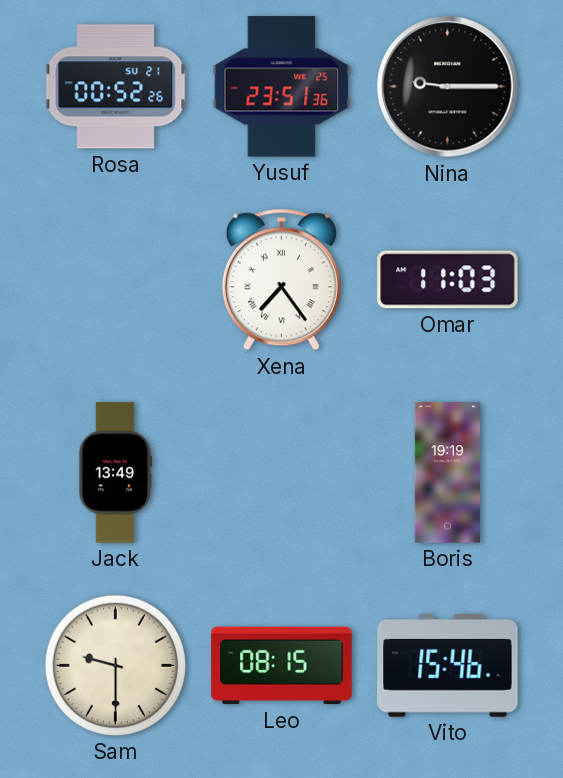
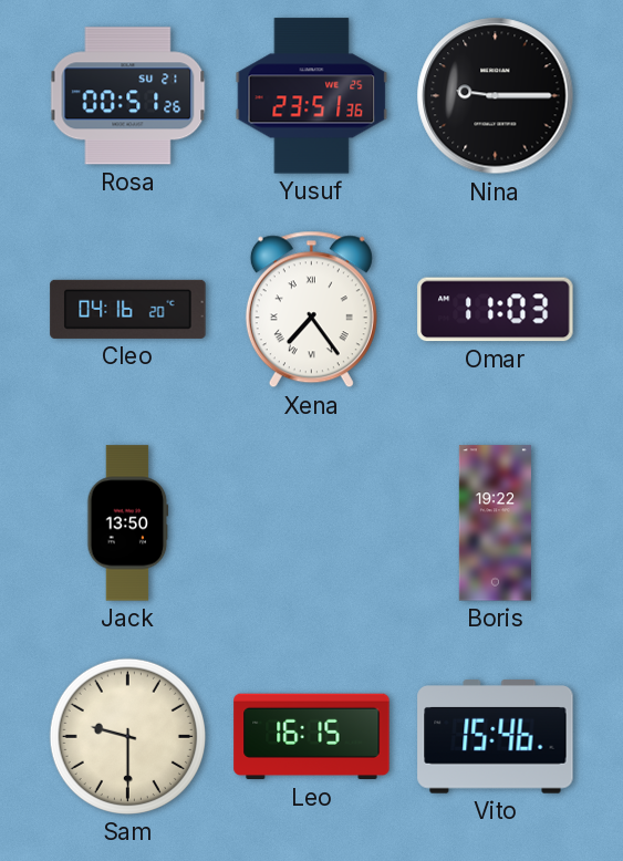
Rosa: 00:52 -> 00:51 (128, 96)
Cleo: none -> 04:16 (128, 309)
Jack: 13:49 -> 13:50 (128, 523)
Boris: 19:19 -> 19:22 (495, 523)
Leo: 08:15 -> 16:15 (312, 737)
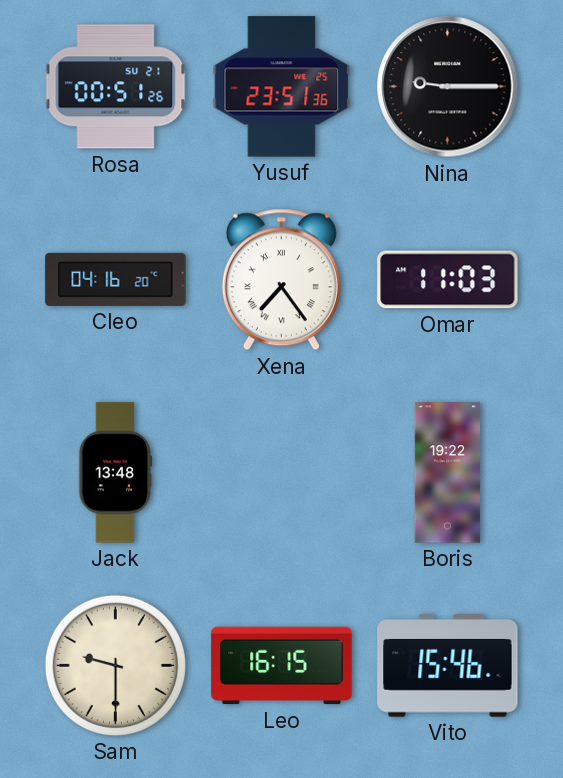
Jack: 13:50 -> 13:48 (116, 473)
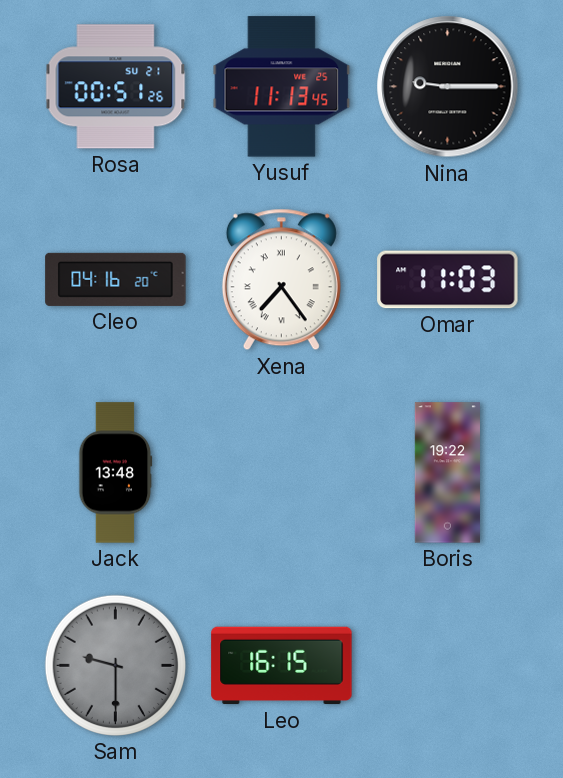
Yusuf: 23:51 -> 11:13 (282, 87)
Sam dial: cream -> grey (115, 665)
Vito: 15:46 -> none (448, 666)
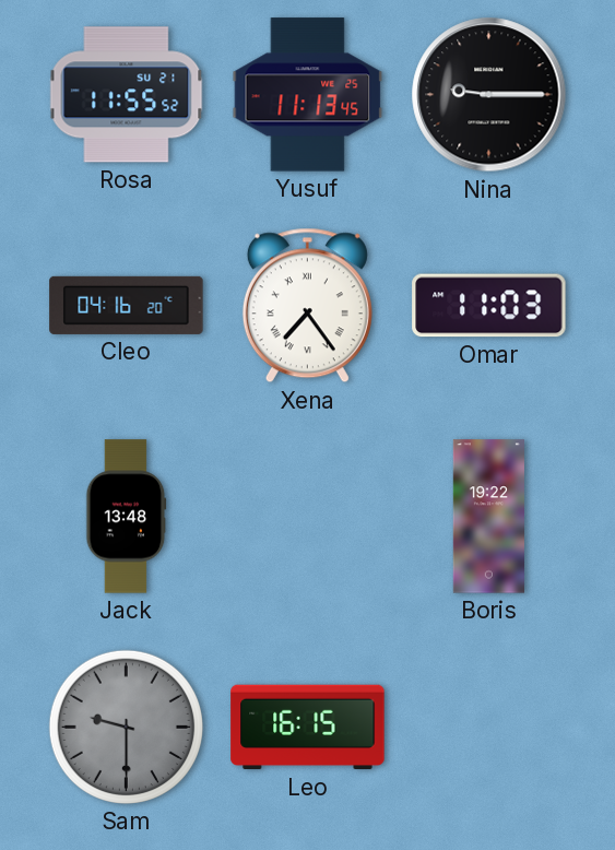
Rosa: 00:51 -> 11:55 (127, 95)
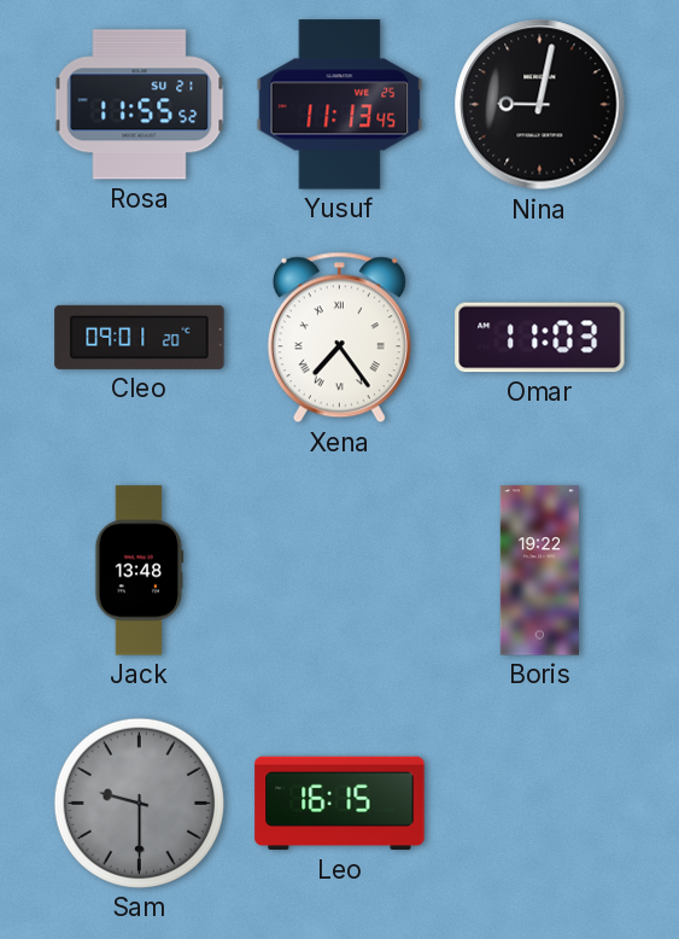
Nina: 9:15 -> 9:02 (540, 105)
Cleo: 04:16 -> 09:01 (140, 337)
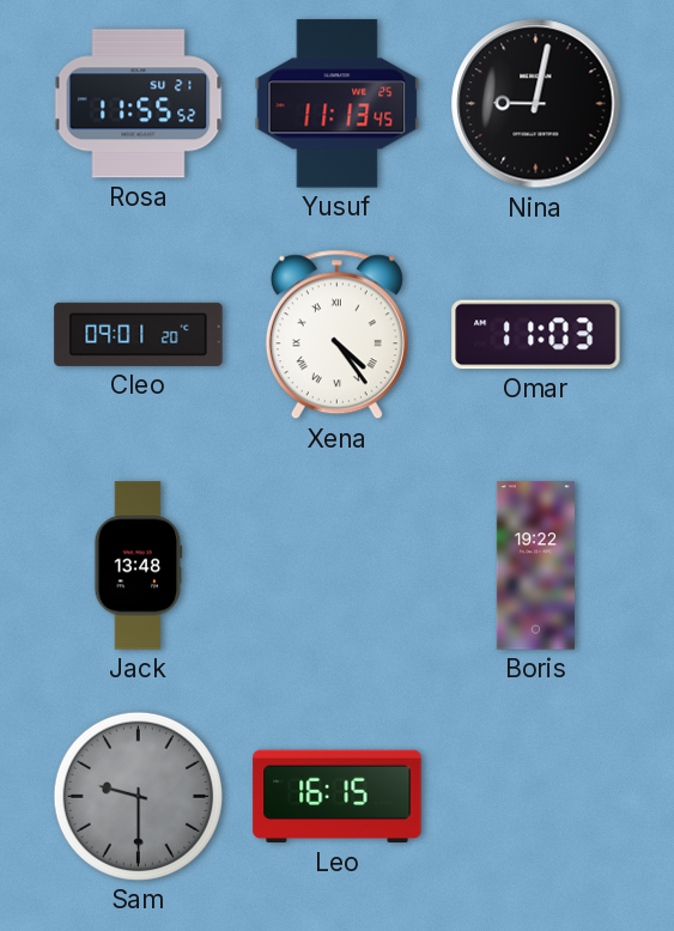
Xena: 7:24 -> 4:24 (336, 335)
